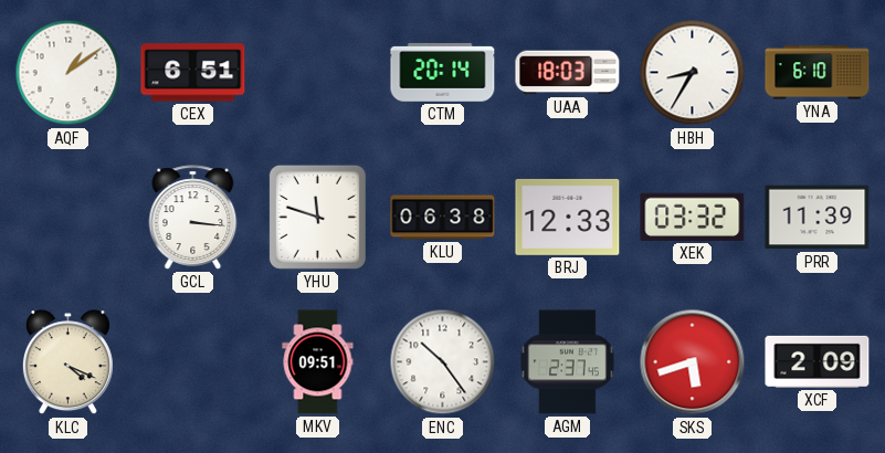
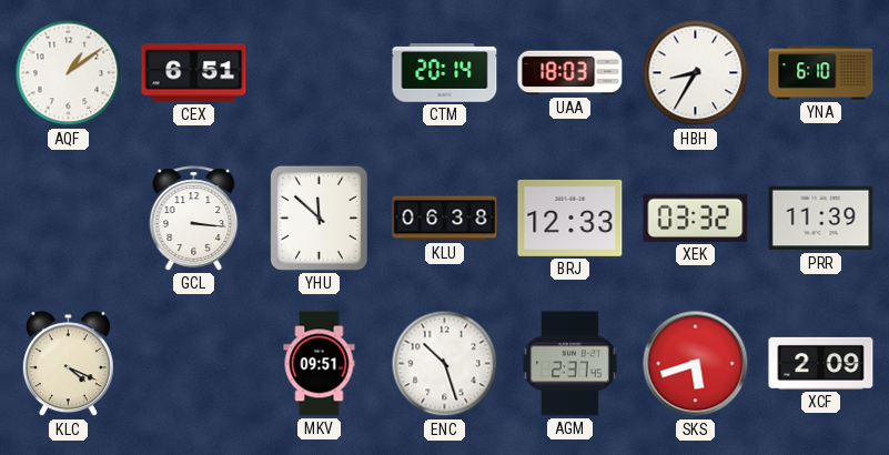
YHU: 11:48 -> 11:52 (319, 218)
ENC: 10:24 -> 10:27 (445, 364)
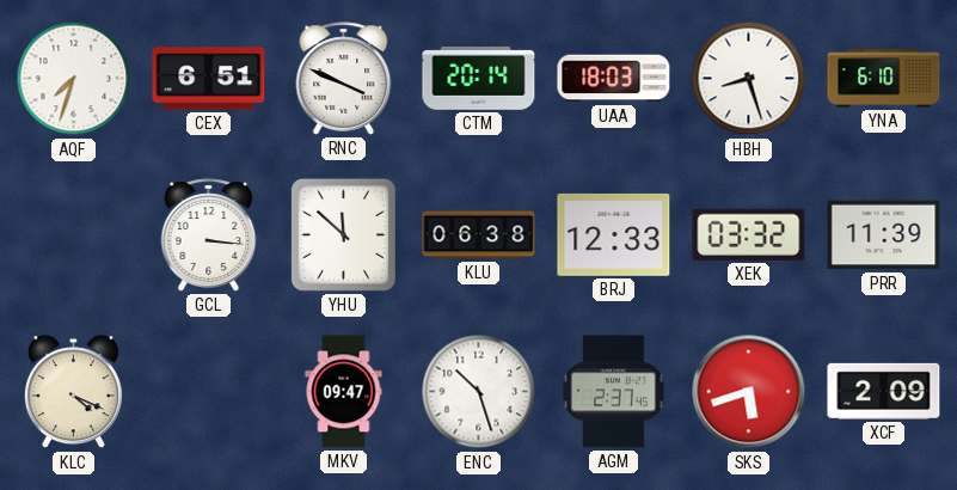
AQF: 1:09 -> 7:33 (74, 79)
RNC: none -> 3:49 (344, 79)
HBH: 8:35 -> 8:27 (749, 79)
MKV: 09:51 -> 09:47 (344, 392)
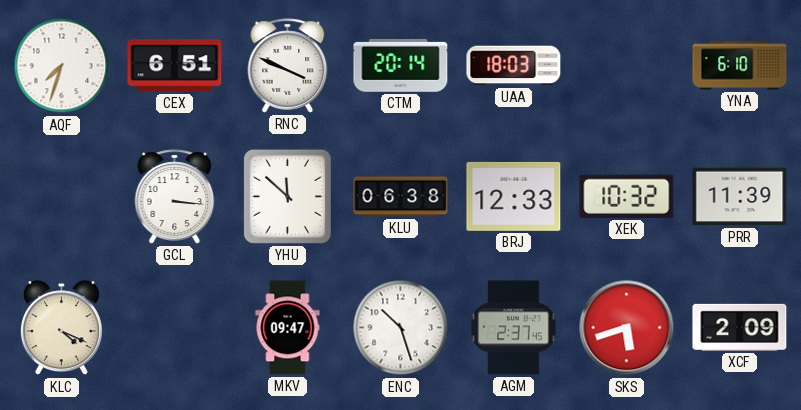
HBH: 8:27 -> none (749, 79)
XEK: 03:32 -> 10:32 (627, 196)
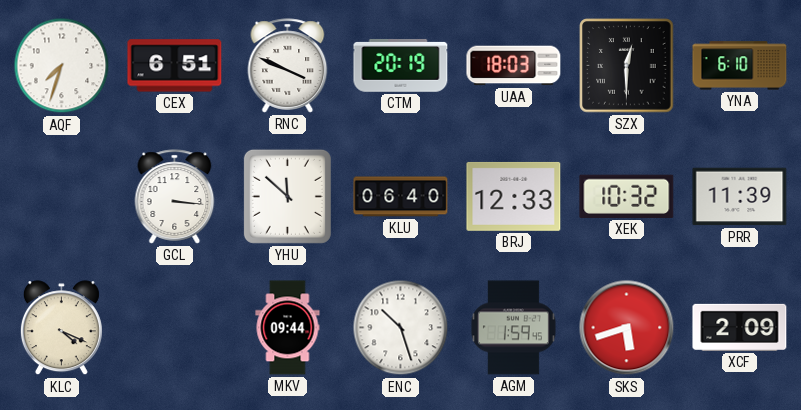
CTM: 20:14 -> 20:19 (401, 66)
SZX: none -> 12:30 (627, 66)
KLU: 06:38 -> 06:40 (401, 197)
MKV: 09:47 -> 09:44 (288, 328)
AGM: 2:37 -> 1:59 (513, 328)
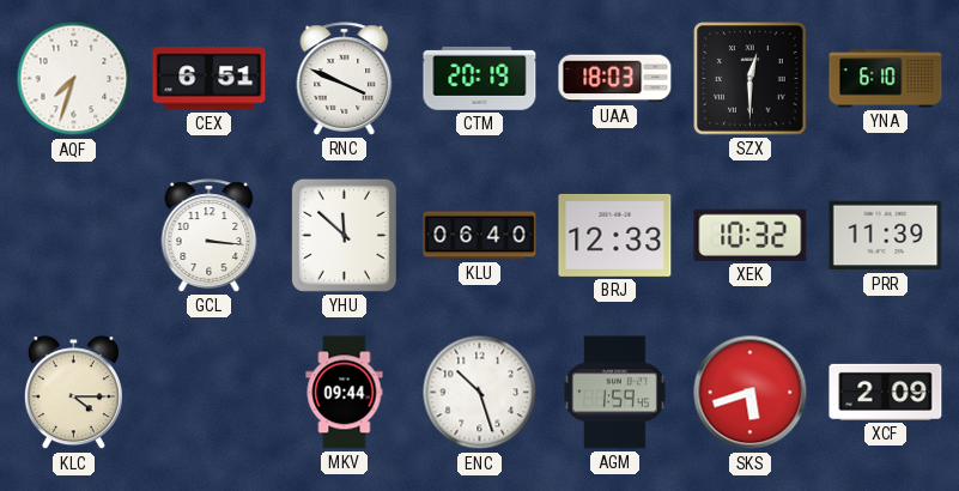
KLC: 4:19 -> 4:15 (73, 393)
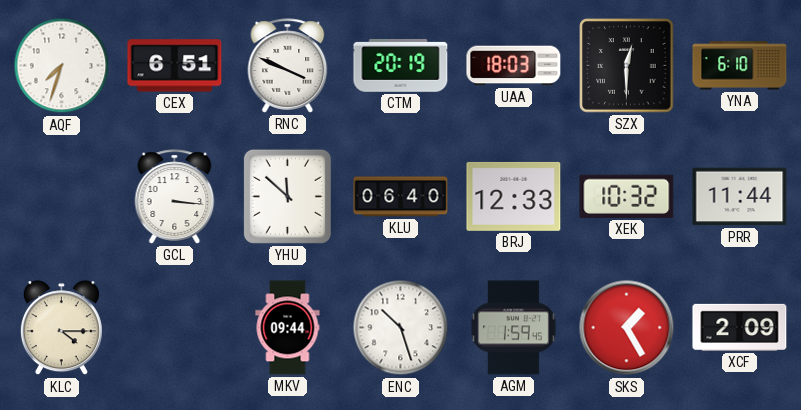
PRR: 11:39 -> 11:44 (740, 197)
SKS: 5:42 -> 1:25 (627, 328)
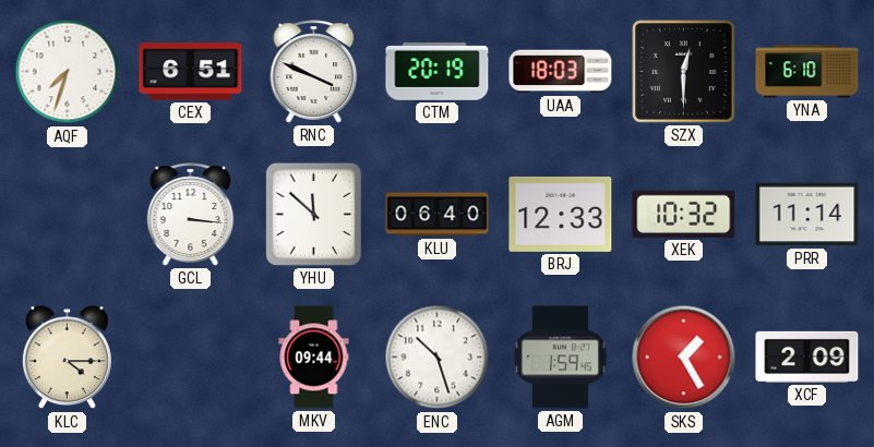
PRR: 11:44 -> 11:14 (807, 215)
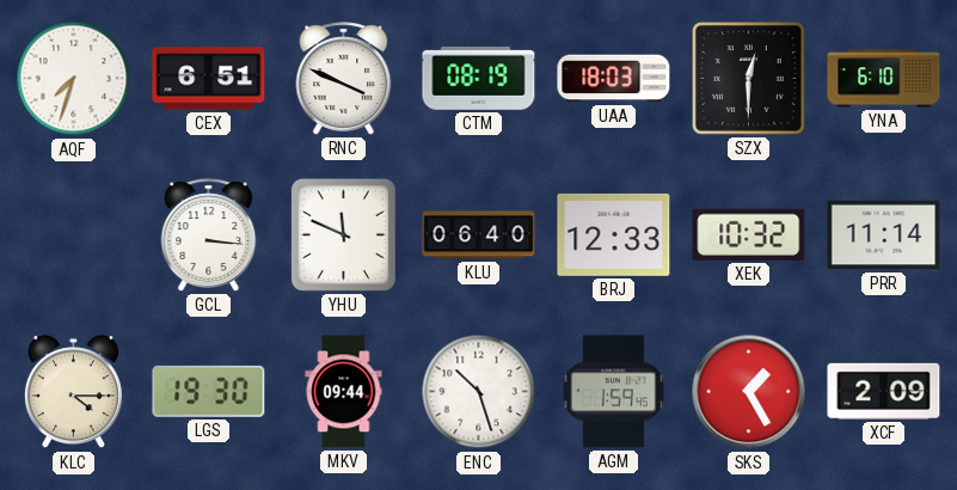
CTM: 20:19 -> 08:19 (479, 79)
YHU: 11:52 -> 11:49 (343, 234)
LGS: none -> 19:30 (209, 391)
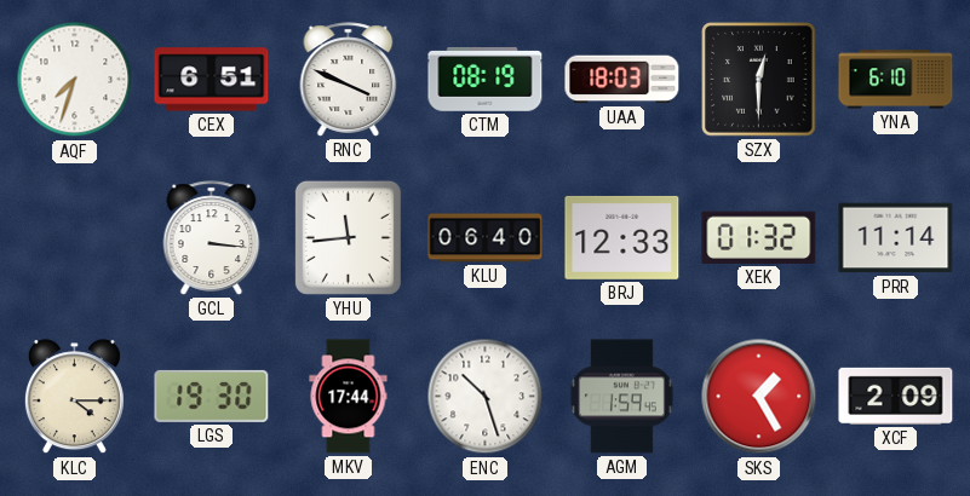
YHU: 11:49 -> 11:44 (348, 237)
XEK: 10:32 -> 01:32 (759, 237)
MKV: 09:44 -> 17:44 (349, 397)
